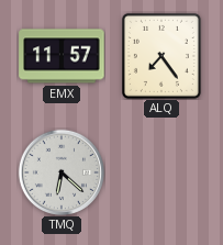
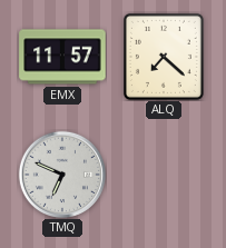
ALQ: 7:24 -> 7:22 (164, 57)
TMQ: 6:22 -> 6:49 (61, 173)
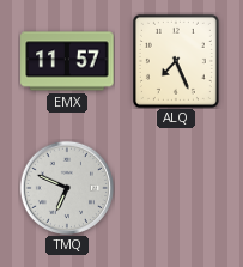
ALQ: 7:22 -> 7:26 (176, 61)
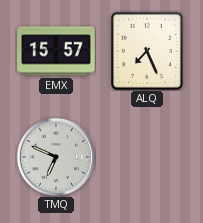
EMX: 11:57 -> 15:57 (56, 51)
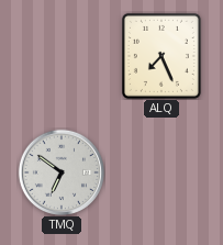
EMX: 15:57 -> none (56, 51)
TMQ: 6:49 -> 6:51 (60, 171)
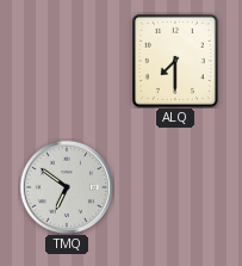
ALQ: 7:26 -> 7:30 (175, 61)
